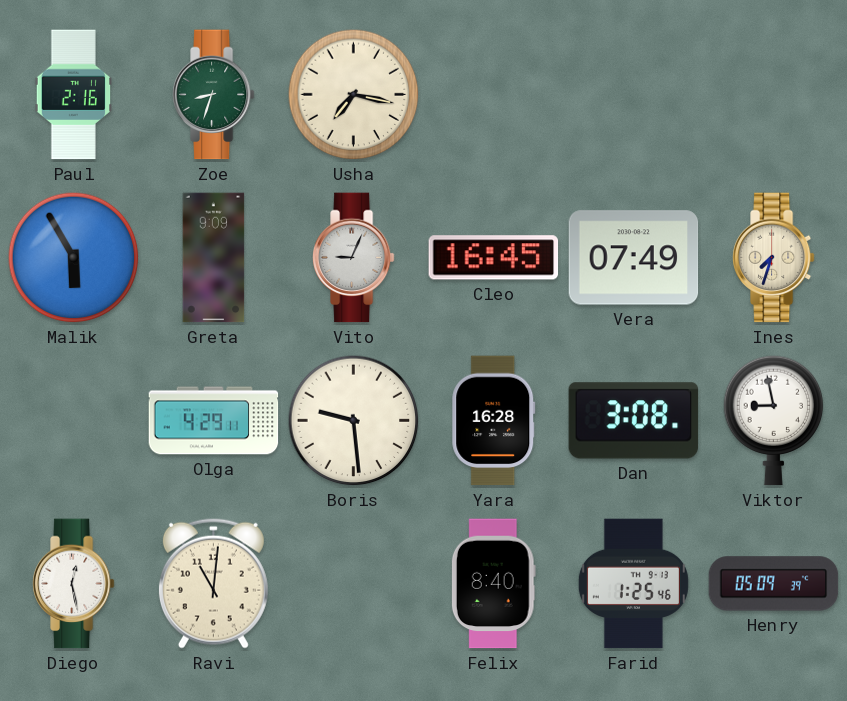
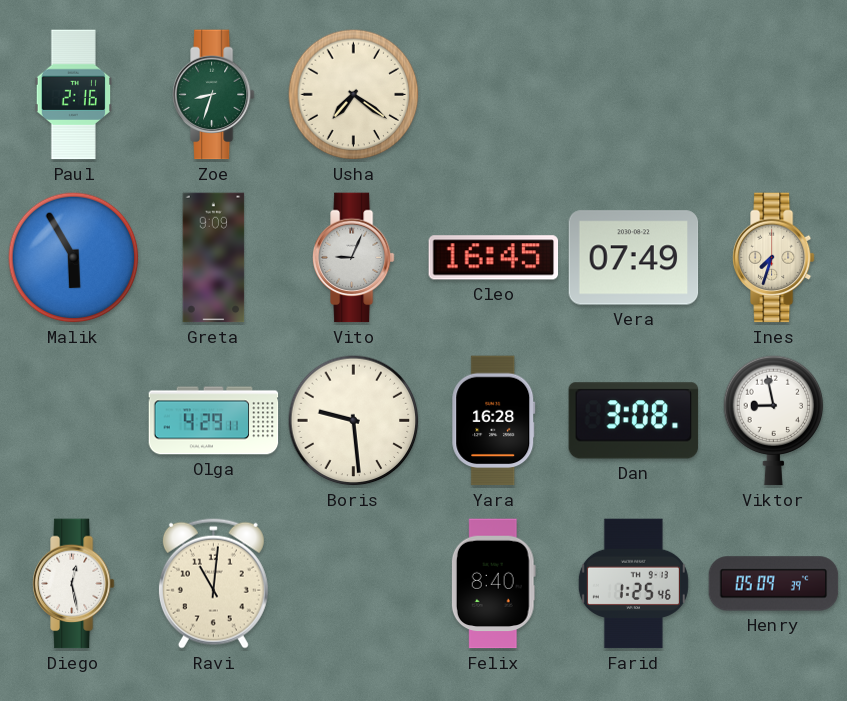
Usha: 7:17 -> 7:21 (354, 95)
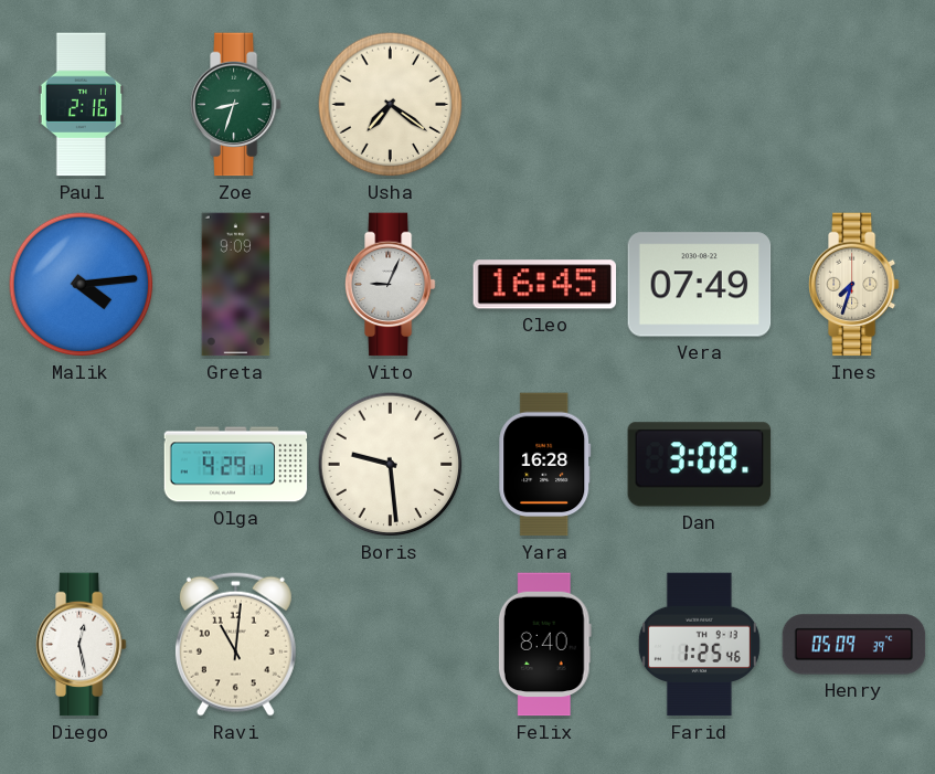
Malik: 5:55 -> 4:14 (82, 285)
Viktor: 8:58 -> none (774, 421)
